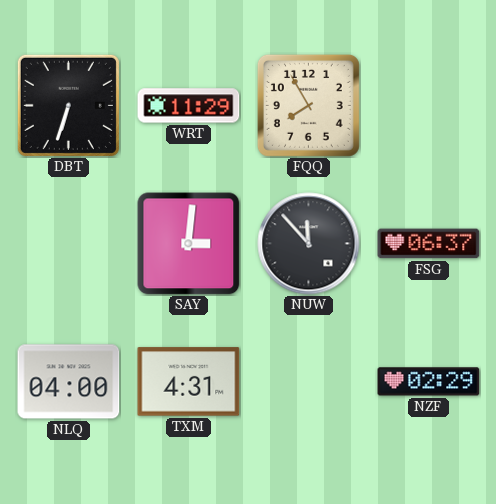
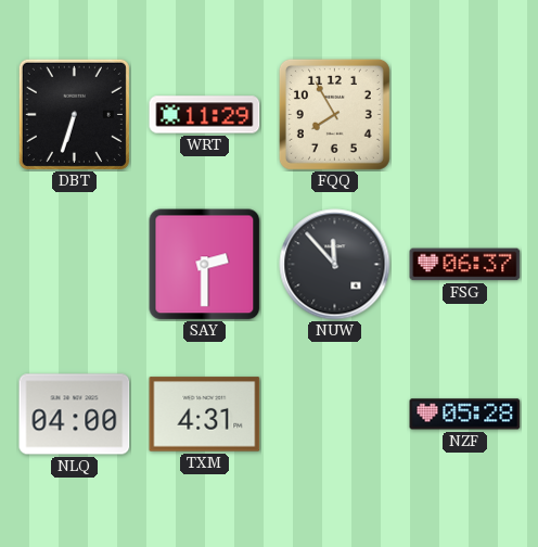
SAY: 3:01 -> 2:30 (205, 265)
NZF: 02:29 -> 05:28 (465, 415)
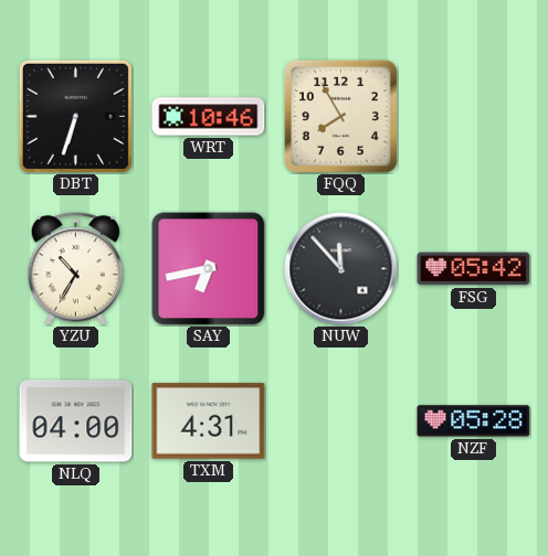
WRT: 11:29 -> 10:46 (209, 117)
YZU: none -> 10:35 (76, 269)
SAY: 2:30 -> 6:43 (209, 269)
FSG: 06:37 -> 05:42 (474, 269)
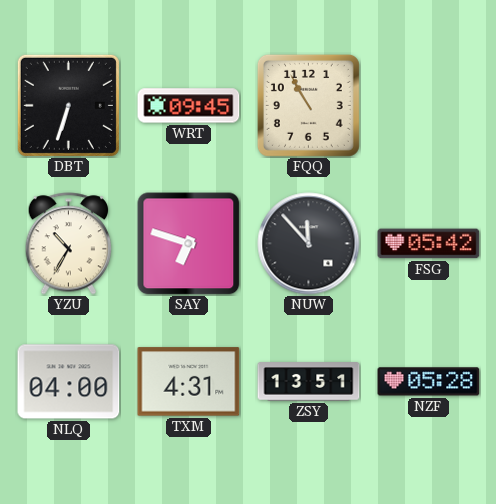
WRT: 10:46 -> 09:45 (189, 106)
FQQ: 7:55 -> 10:55 (308, 105)
SAY: 6:43 -> 6:48 (189, 244)
ZSY: none -> 13:51 (309, 382)
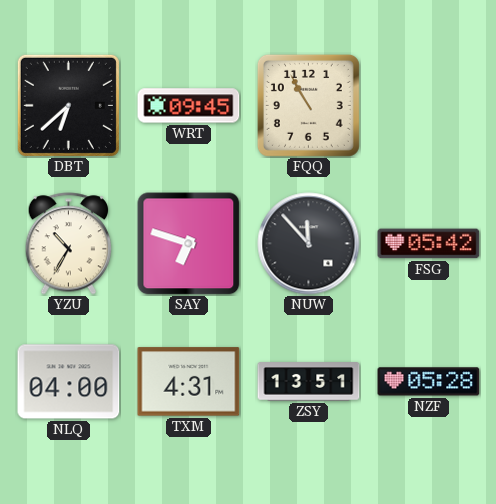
DBT: 6:33 -> 6:38 (68, 105)
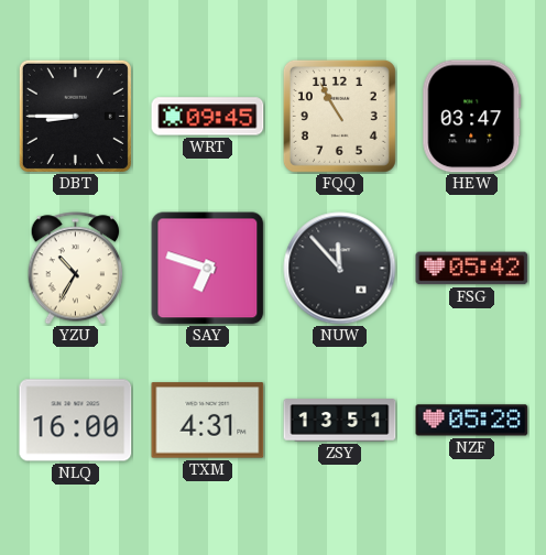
DBT: 6:38 -> 8:45 (75, 116)
HEW: none -> 03:47 (472, 117)
NLQ: 04:00 -> 16:00 (76, 421)
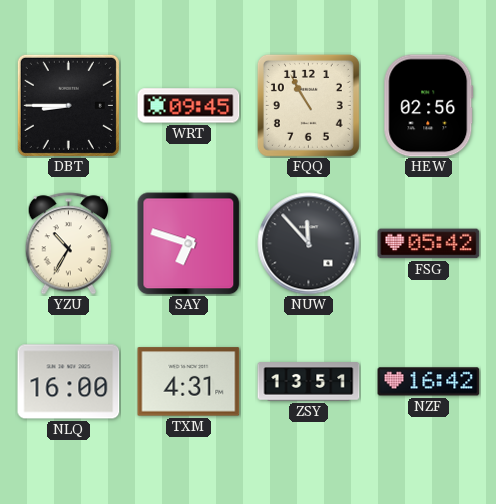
HEW: 03:47 -> 02:56 (429, 106)
NZF: 05:28 -> 16:42 (429, 382)
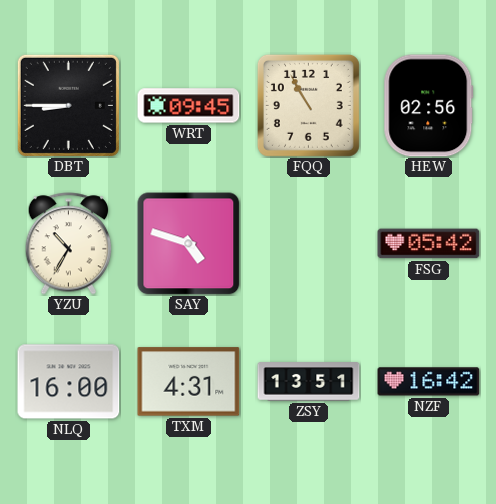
SAY: 6:48 -> 4:48 (189, 244)
NUW: 11:53 -> none (309, 244)
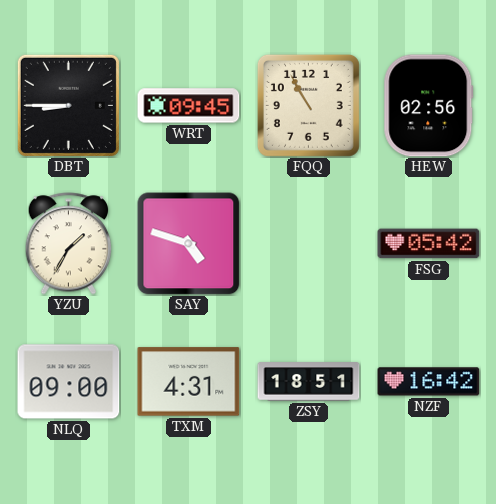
YZU: 10:35 -> 1:35 (69, 244)
NLQ: 16:00 -> 09:00 (69, 382)
ZSY: 13:51 -> 18:51 (309, 382)
